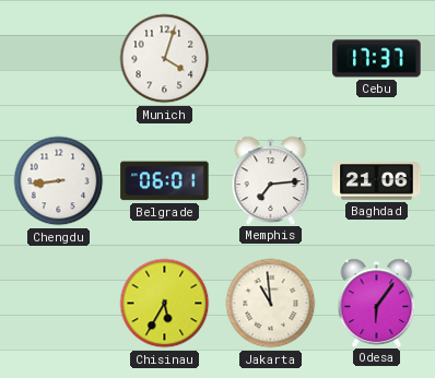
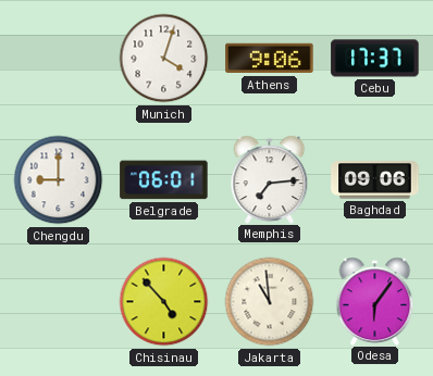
Athens: none -> 9:06 (270, 59)
Chengdu: 8:44 -> 9:00 (59, 180)
Baghdad: 21:06 -> 09:06 (375, 180)
Chisinau: 5:35 -> 4:53 (164, 302)
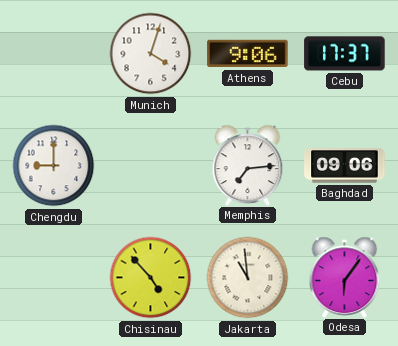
Belgrade: 06:01 -> none (164, 180)
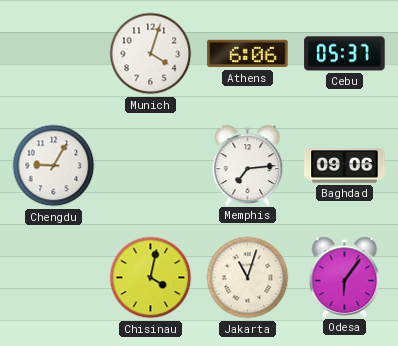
Athens: 9:06 -> 6:06 (248, 54)
Cebu: 17:37 -> 05:37 (345, 54)
Chengdu: 9:00 -> 9:05 (54, 166)
Chisinau: 4:53 -> 4:02 (151, 278)
Jakarta: 10:59 -> 11:03 (248, 278)
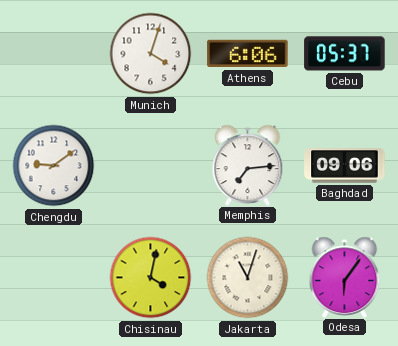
Chengdu: 9:05 -> 9:09 (54, 166)
